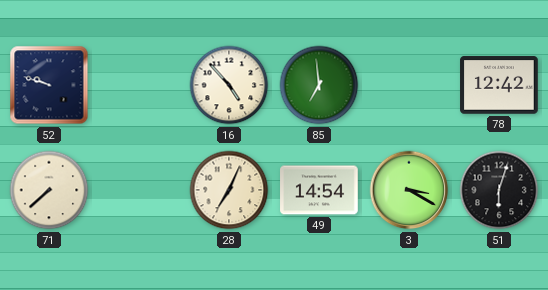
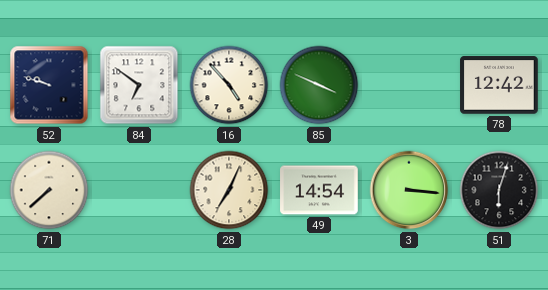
84: none -> 6:51 (139, 85)
85: 6:59 -> 3:49 (319, 85)
3: 3:20 -> 3:16 (409, 190)
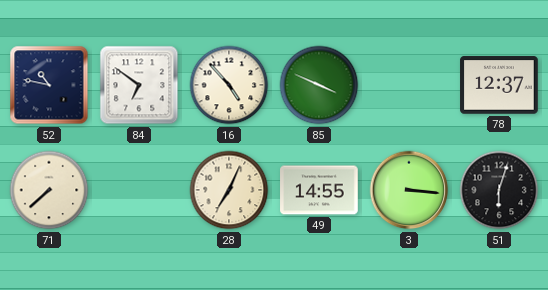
52: 9:48 -> 10:47 (49, 85)
78: 12:42 -> 12:37 (499, 85)
49: 14:54 -> 14:55 (319, 190)
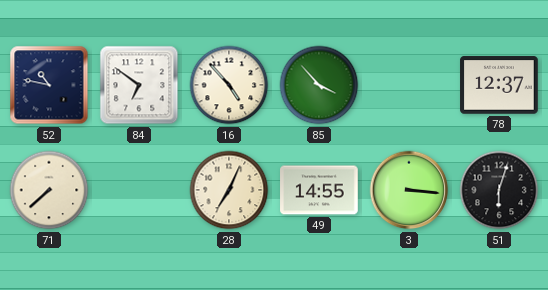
85: 3:49 -> 3:53 (319, 85)
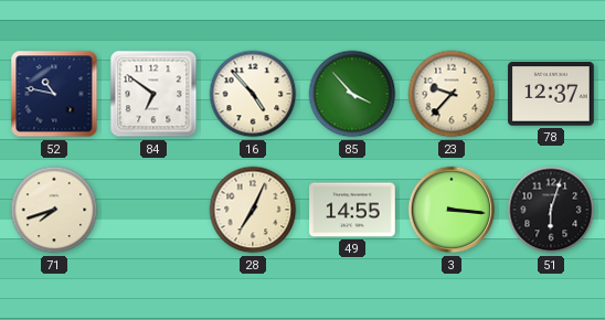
23: none -> 9:37 (452, 94)
71: 7:38 -> 7:42 (54, 210)
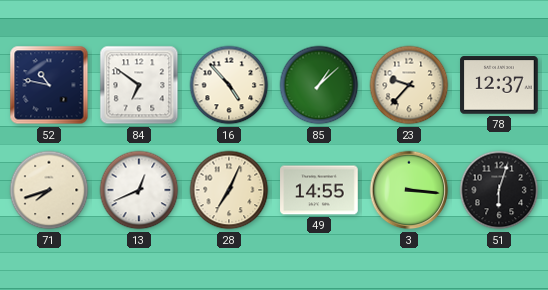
85: 3:53 -> 1:08 (319, 85)
13: none -> 12:41 (139, 190)
